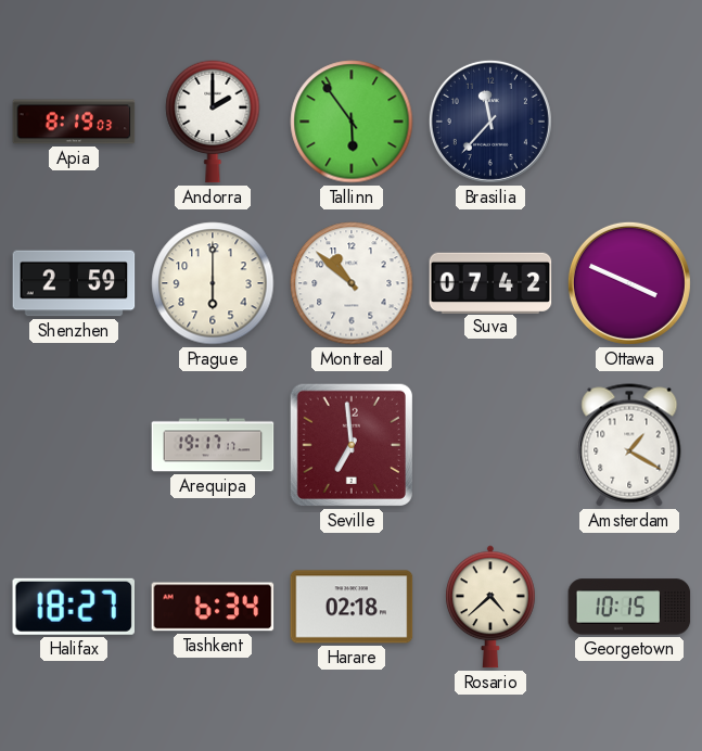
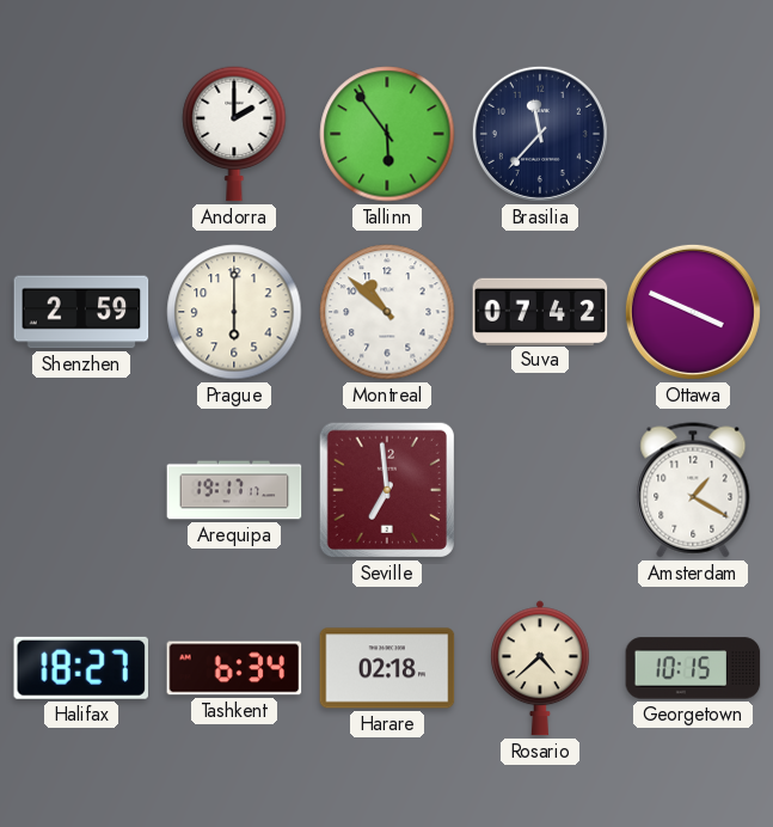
Apia: 8:19 -> none (74, 122)
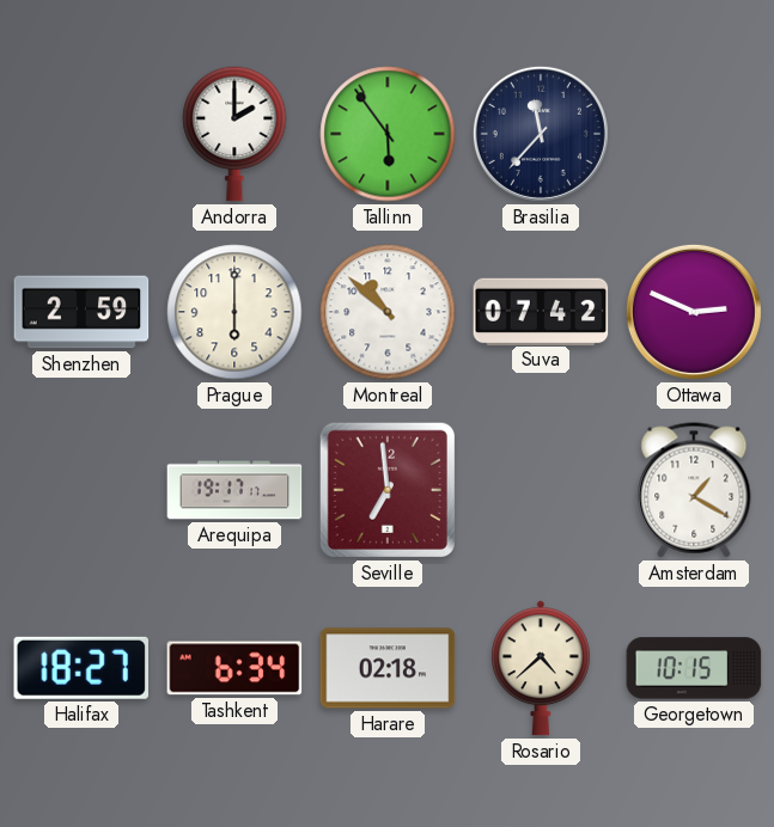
Ottawa: 3:49 -> 2:49 (694, 312)
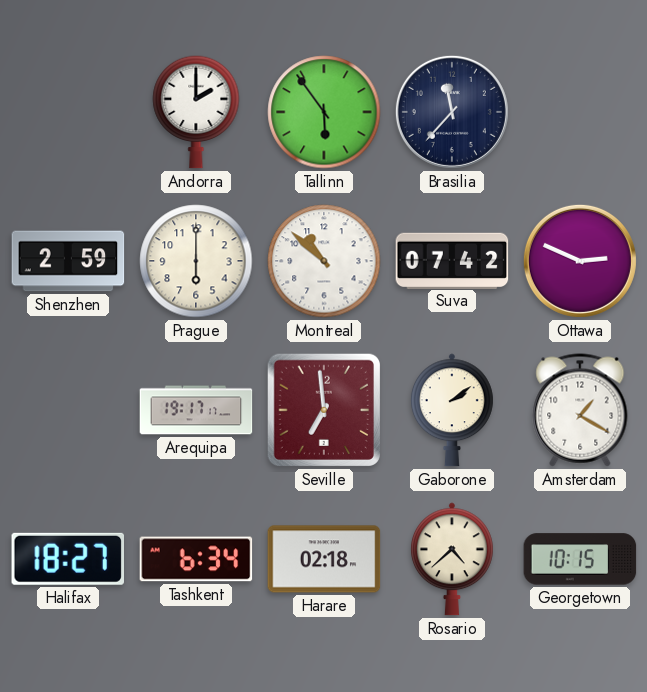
Gaborone: none -> 2:09 (452, 410)
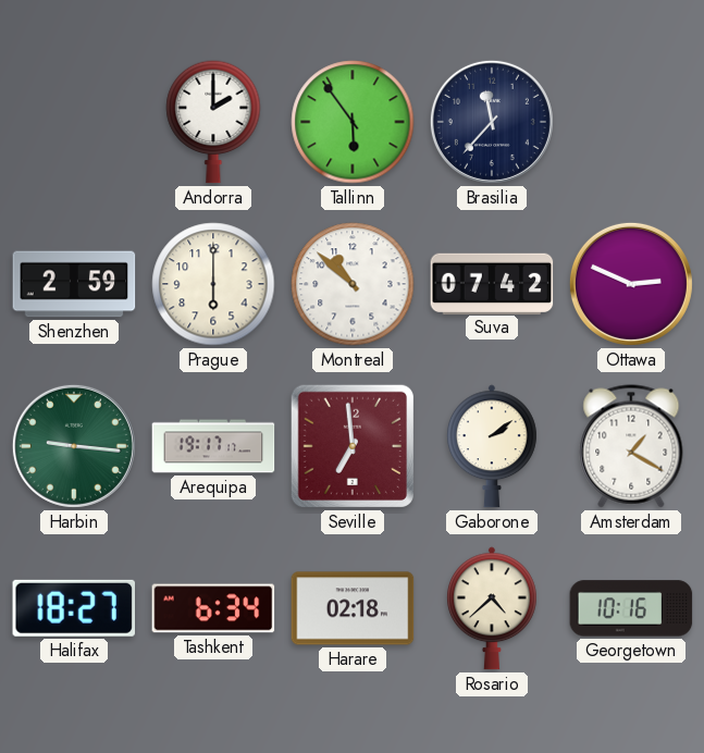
Harbin: none -> 9:16 (74, 446)
Georgetown: 10:15 -> 10:16 (631, 608)
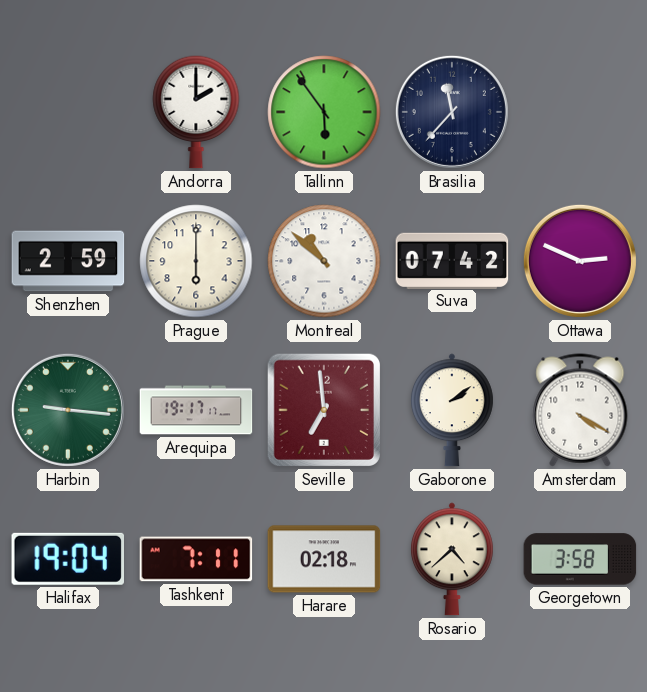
Amsterdam: 1:20 -> 4:20 (580, 410)
Halifax: 18:27 -> 19:04 (68, 559)
Tashkent: 6:34 -> 7:11 (196, 559)
Georgetown: 10:16 -> 3:58 (580, 559)
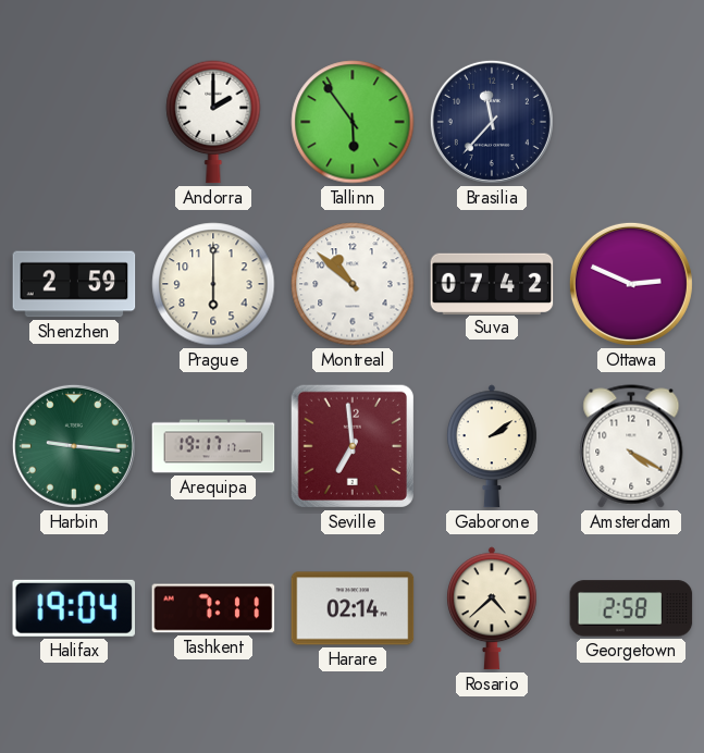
Harare: 02:18 -> 02:14 (353, 608)
Georgetown: 3:58 -> 2:58 (631, 608)
